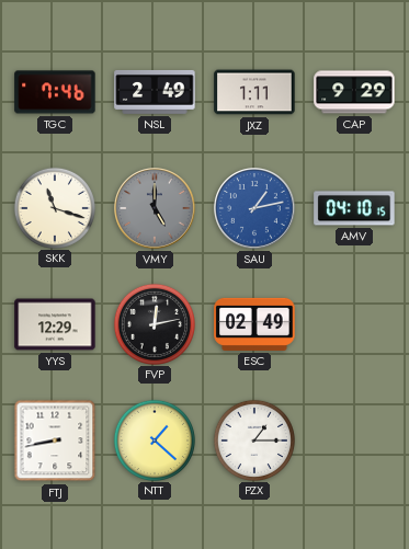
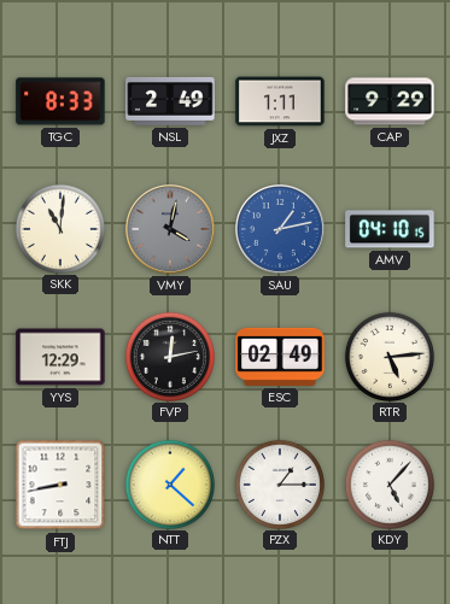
TGC: 7:46 -> 8:33 (60, 101)
SKK: 11:18 -> 11:01 (59, 228)
VMY: 5:00 -> 4:02 (170, 229)
RTR: none -> 5:14 (388, 356)
KDY: none -> 5:07 (388, 483)
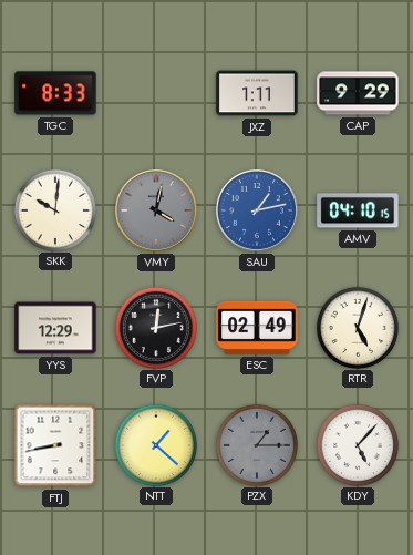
NSL: 2:49 -> none (170, 101)
SKK: 11:01 -> 10:01 (54, 209)
RTR: 5:14 -> 5:03 (357, 327)
PZX dial: white -> grey (256, 444)
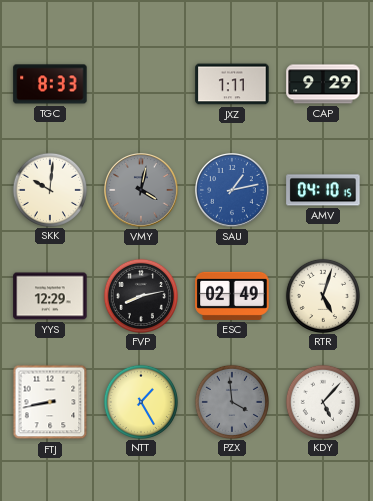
FVP: 12:13 -> 8:13 (140, 295)
NTT: 1:22 -> 1:25 (140, 401)
PZX: 1:15 -> 3:59 (231, 401)
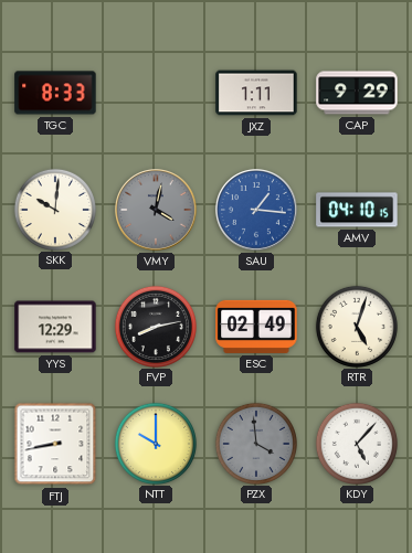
SAU: 1:13 -> 1:16 (256, 210)
NTT: 1:25 -> 10:00 (155, 443)
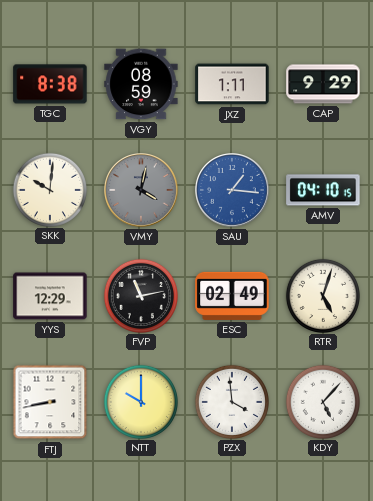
TGC: 8:33 -> 8:38 (50, 84)
VGY: none -> 08:59 (141, 84)
FVP: 8:13 -> 11:13 (140, 295)
PZX dial: grey -> white (231, 401)
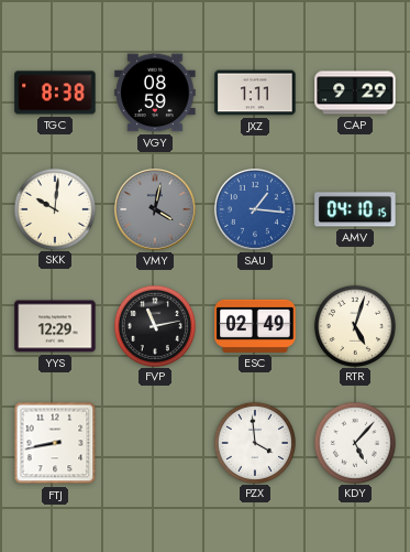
NTT: 10:00 -> none (140, 401)
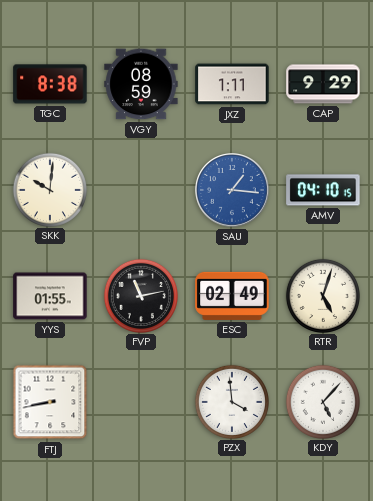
VMY: 4:02 -> none (155, 209)
YYS: 12:29 -> 01:55 (50, 296)
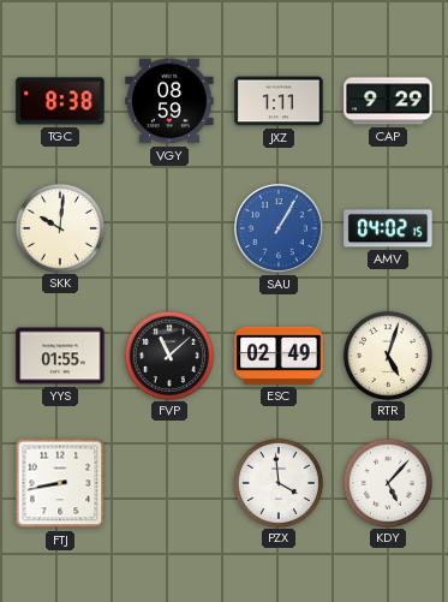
SAU: 1:16 -> 1:05 (279, 228)
AMV: 04:10 -> 04:02 (388, 228)
FVP: 11:13 -> 11:08 (168, 354)
